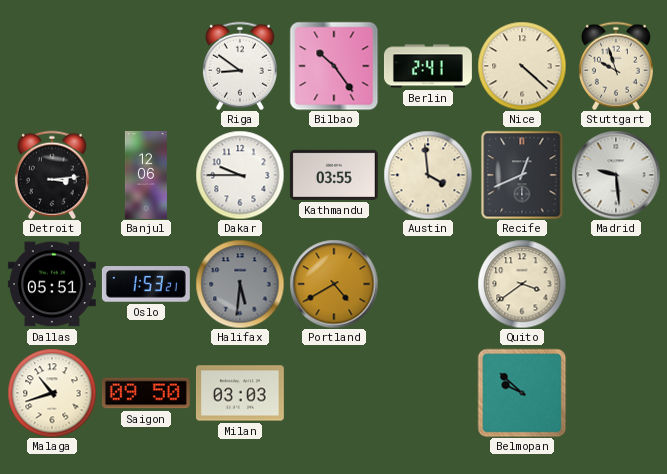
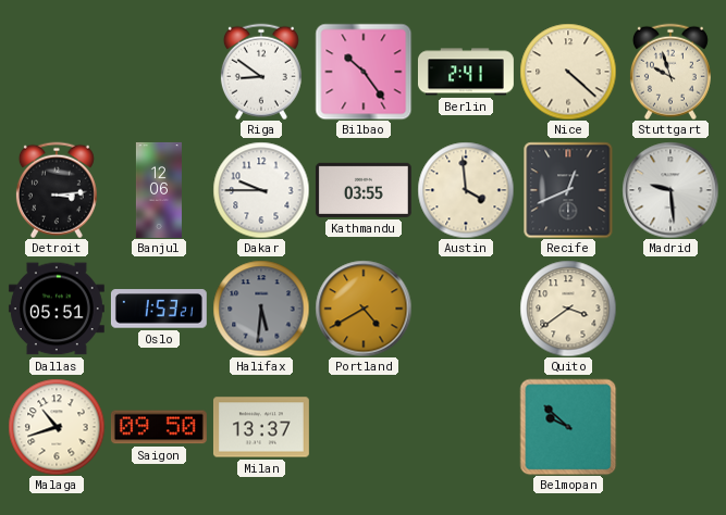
Milan: 03:03 -> 13:37 (261, 427)
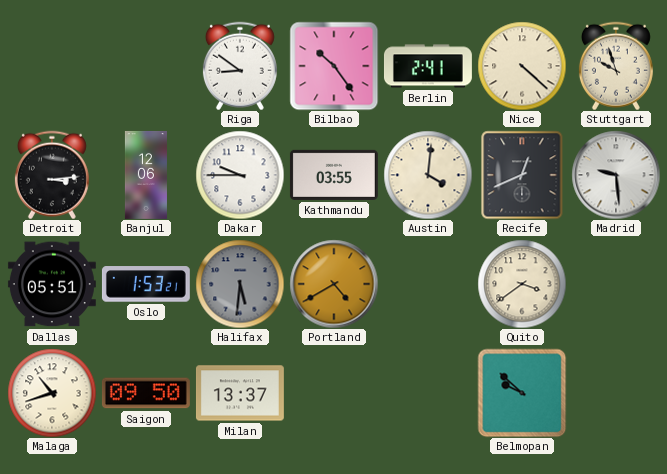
Austin: 3:59 -> 4:01 (428, 175)
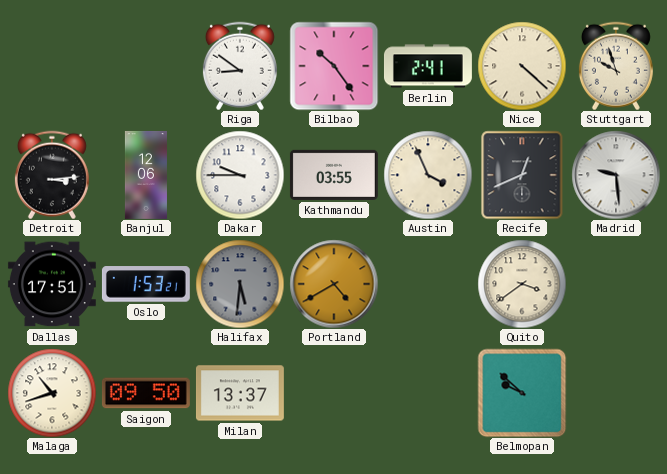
Austin: 4:01 -> 3:56 (428, 175)
Dallas: 05:51 -> 17:51 (52, 284)
